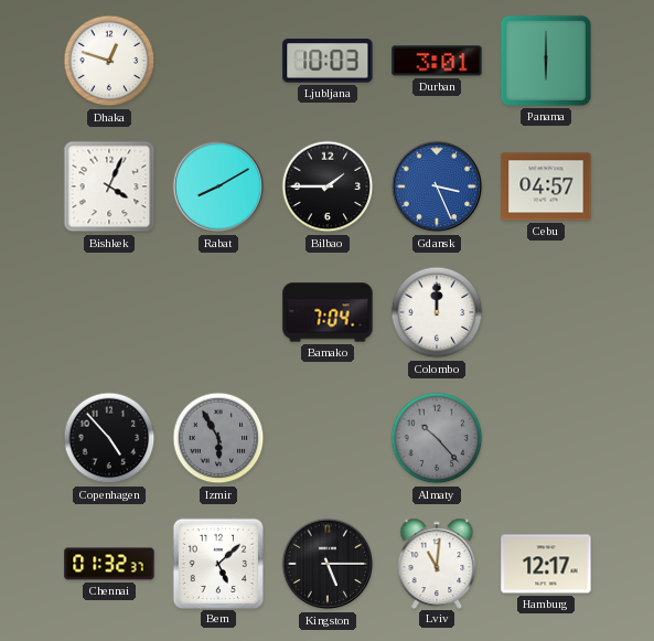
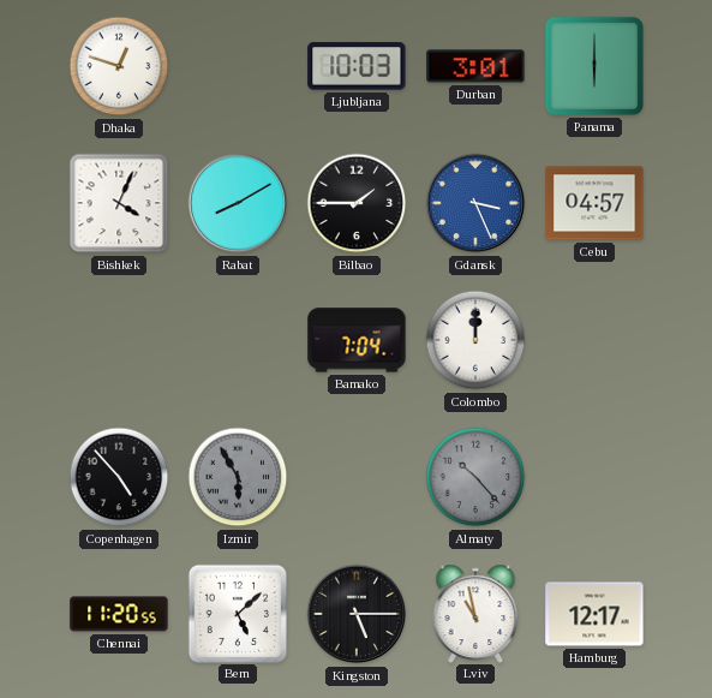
Chennai: 01:32 -> 11:20 (119, 614)
Lviv: 11:01 -> 10:58 (475, 613)
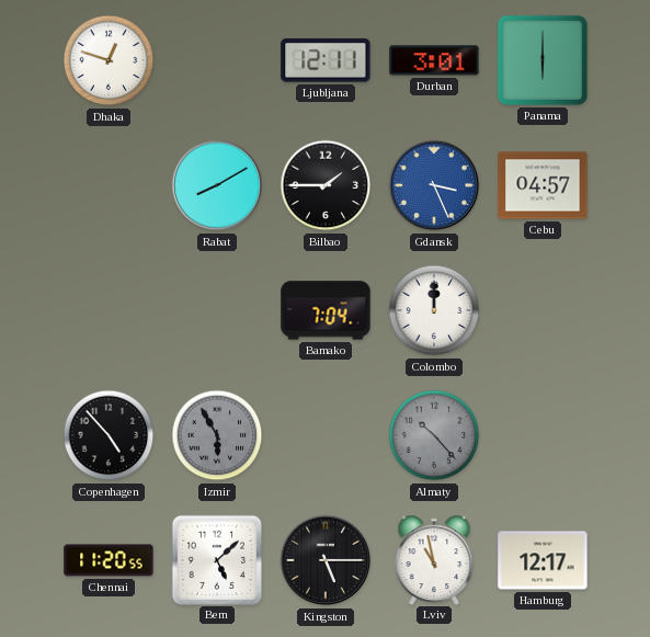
Ljubljana: 10:03 -> 12:11 (326, 60)
Bishkek: 4:04 -> none (119, 203)
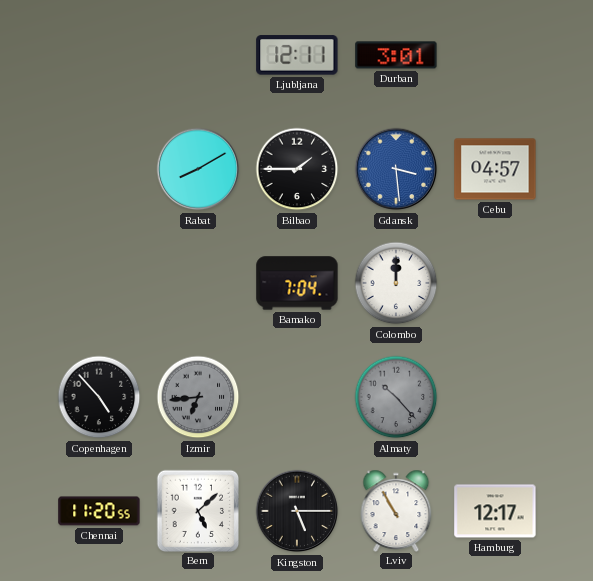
Dhaka: 12:48 -> none (109, 60)
Panama: 6:00 -> none (543, 60)
Gdansk: 3:26 -> 3:29 (396, 169)
Izmir: 5:55 -> 6:44 (198, 397)
Lviv: 10:58 -> 10:55 (396, 510)
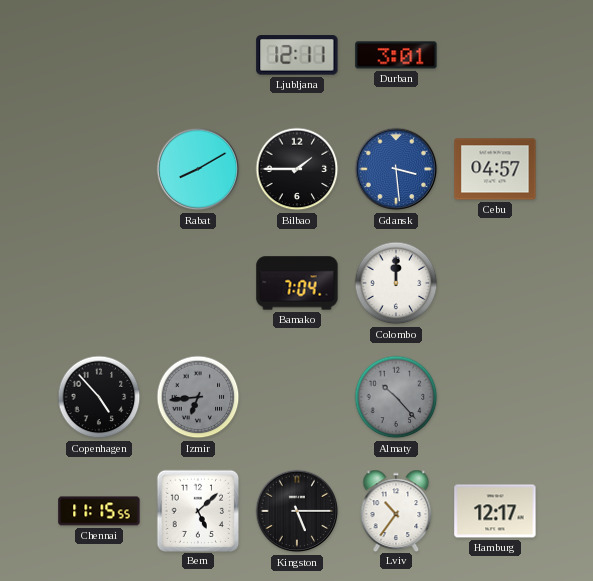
Chennai: 11:20 -> 11:15 (99, 511)
Lviv: 10:55 -> 10:36 (396, 510)
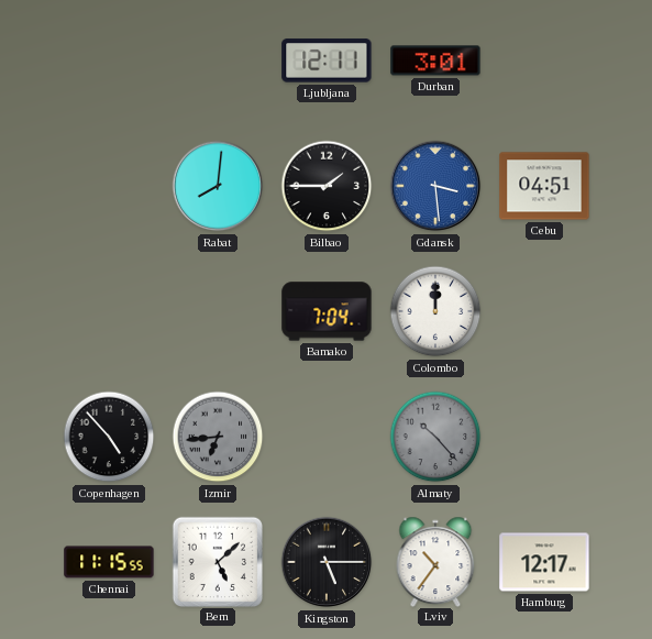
Rabat: 8:10 -> 8:01 (218, 186)
Cebu: 04:57 -> 04:51 (544, 186)
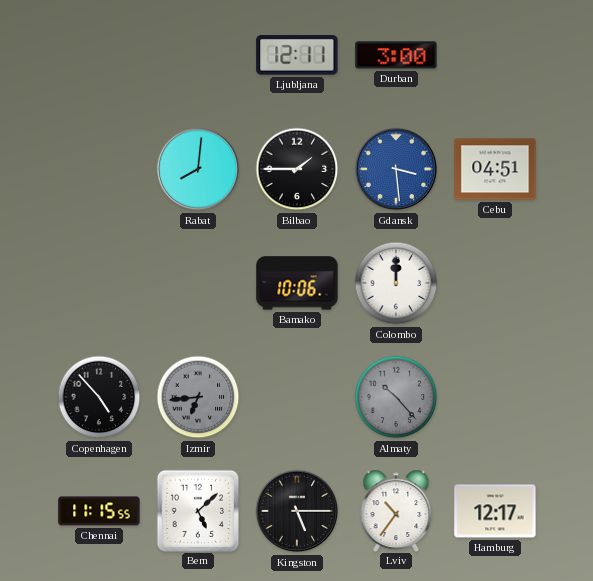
Durban: 3:01 -> 3:00 (396, 55)
Bamako: 7:04 -> 10:06 (297, 283)
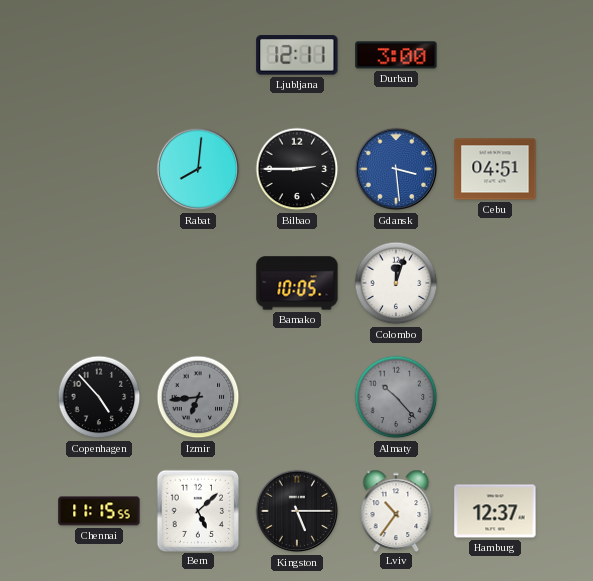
Bilbao: 1:45 -> 2:45 (297, 169)
Bamako: 10:06 -> 10:05 (297, 283)
Colombo: 12:00 -> 12:03 (396, 283)
Hamburg: 12:17 -> 12:37 (495, 511)
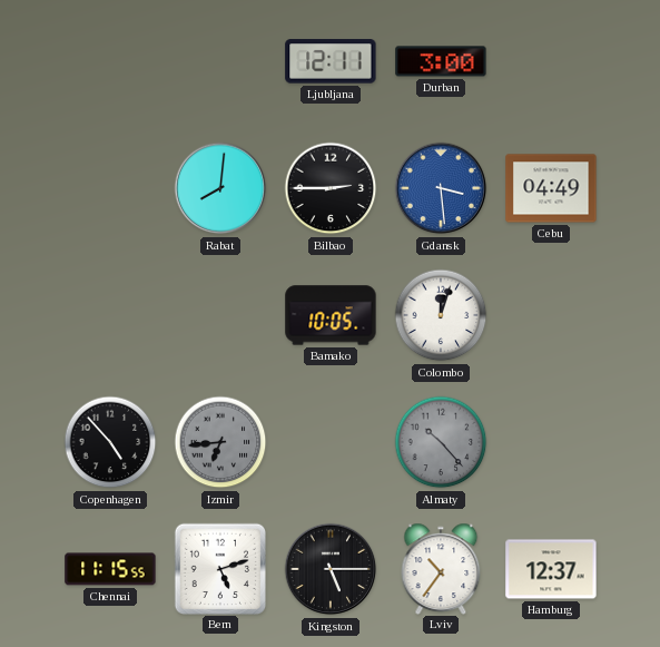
Cebu: 04:51 -> 04:49 (551, 188)
Bern: 5:08 -> 5:12 (219, 568)
